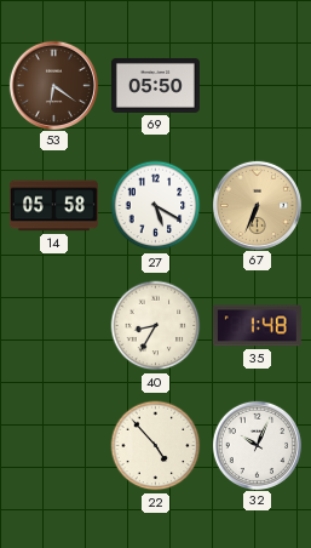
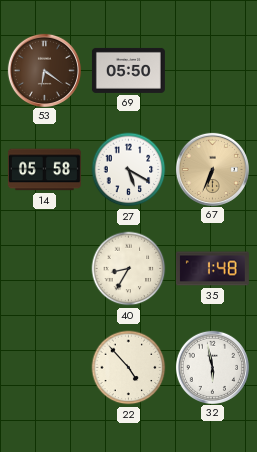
32: 10:04 -> 5:58 (212, 367)
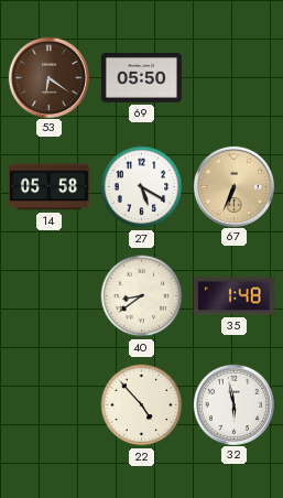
40: 8:35 -> 8:39 (142, 296)
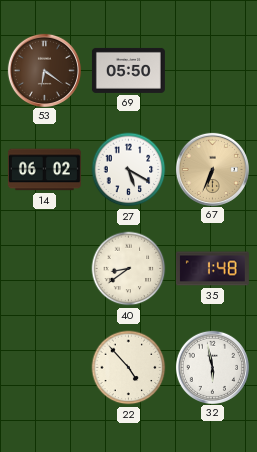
14: 05:58 -> 06:02 (44, 170)
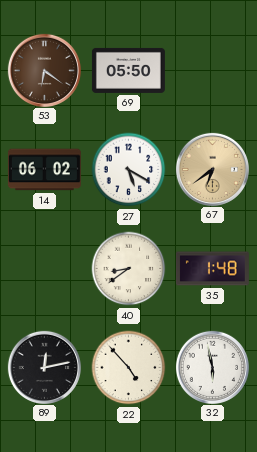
67: 6:34 -> 6:39 (212, 169)
89: none -> 12:13 (44, 367)
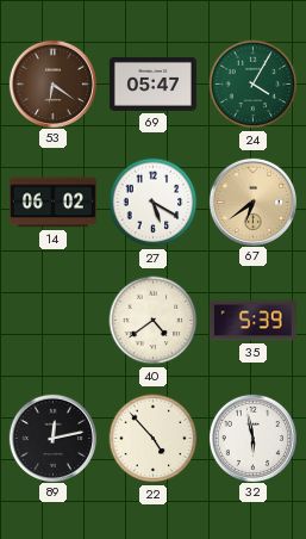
69: 05:50 -> 05:47 (152, 83)
24: none -> 4:05 (254, 85)
40: 8:39 -> 4:39 (154, 321)
35: 1:48 -> 5:39 (252, 321)
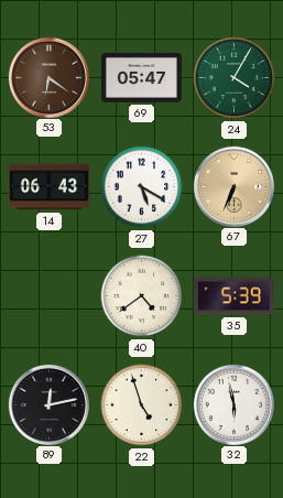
14: 06:02 -> 06:43 (48, 187)
67: 6:39 -> 6:34 (233, 186)
22: 4:53 -> 4:57 (142, 405)
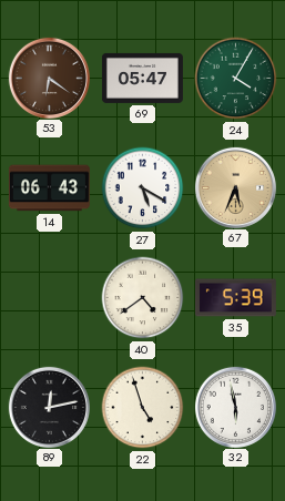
67: 6:34 -> 5:34 (235, 187)
